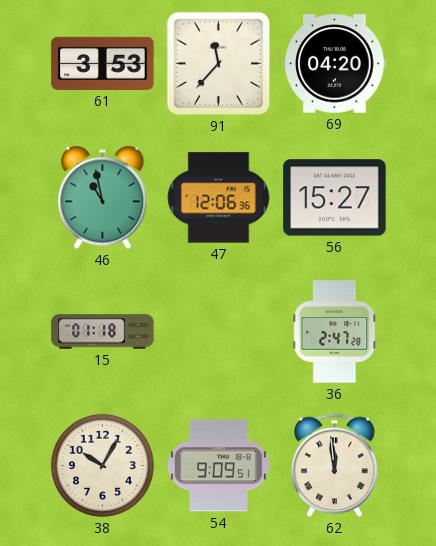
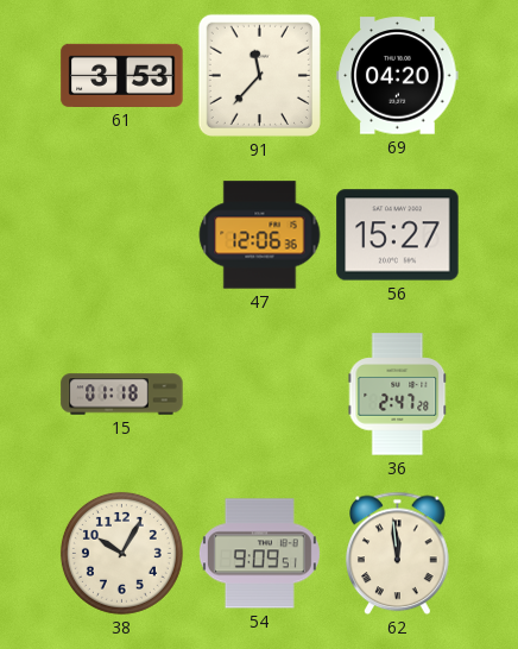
46: 10:58 -> none (103, 198)
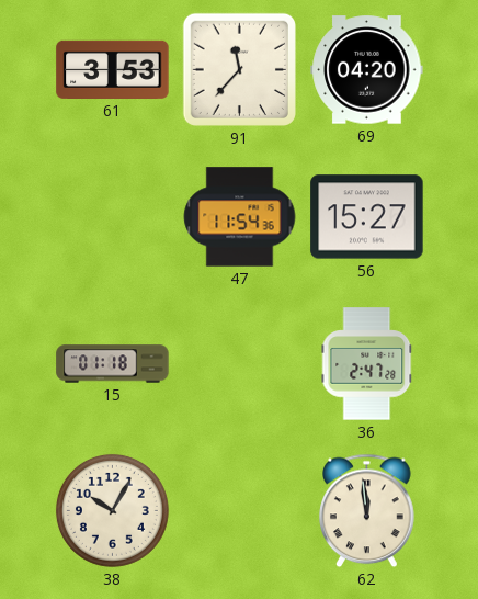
47: 12:06 -> 11:54 (240, 217)
54: 9:09 -> none (259, 554)
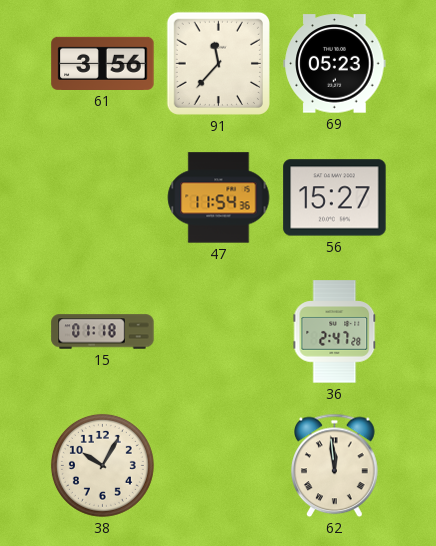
61: 3:53 -> 3:56 (103, 63)
69: 04:20 -> 05:23 (335, 64)
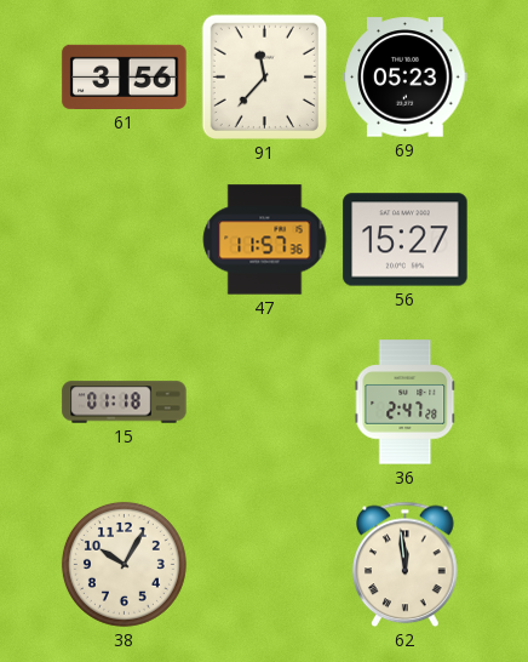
47: 11:54 -> 11:57 (265, 240)
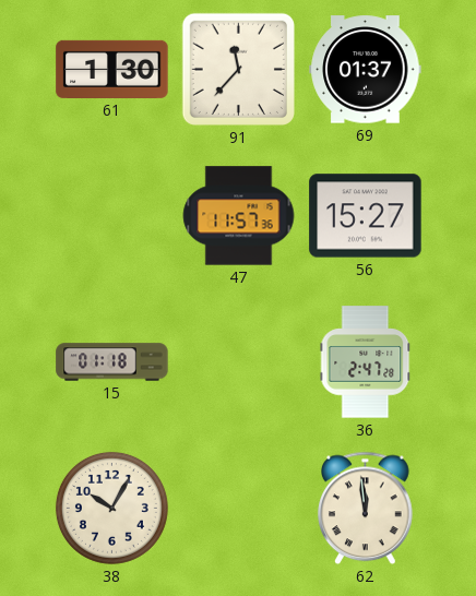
61: 3:56 -> 1:30 (112, 69)
69: 05:23 -> 01:37 (366, 70)
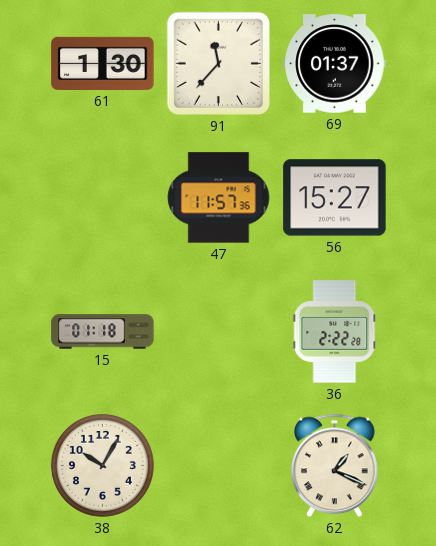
36: 2:47 -> 2:22 (335, 332)
62: 11:59 -> 1:19 (335, 466)
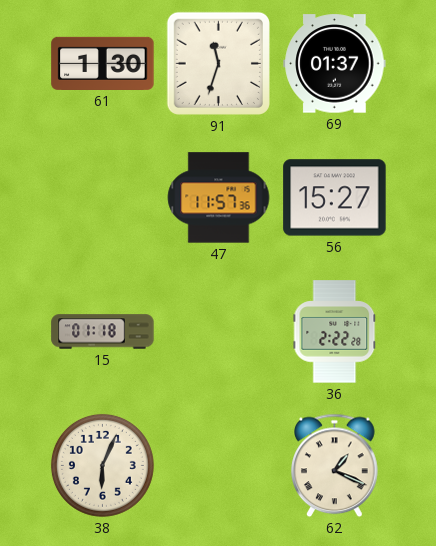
91: 11:37 -> 11:33 (218, 63)
38: 10:05 -> 6:04 (102, 465)
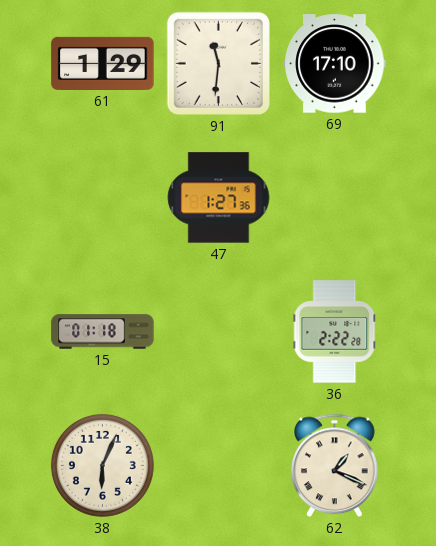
61: 1:30 -> 1:29 (103, 63)
91: 11:33 -> 11:31 (218, 63)
69: 01:37 -> 17:10 (335, 64)
47: 11:57 -> 1:27 (219, 198)
56: 15:27 -> none (335, 198)
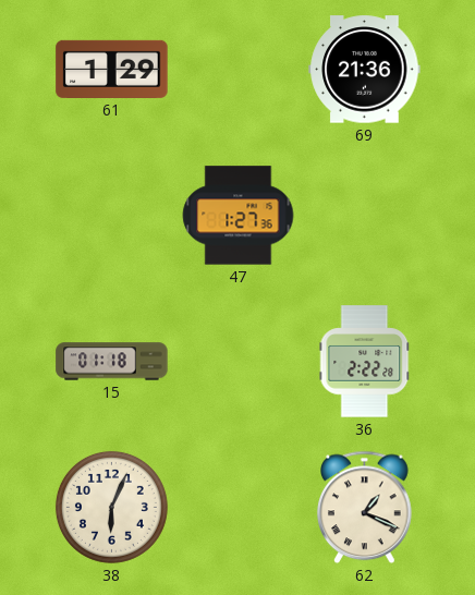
91: 11:31 -> none (218, 63)
69: 17:10 -> 21:36 (365, 70)
